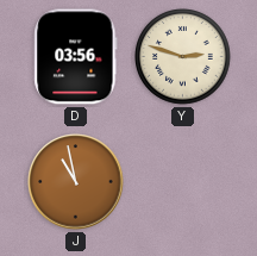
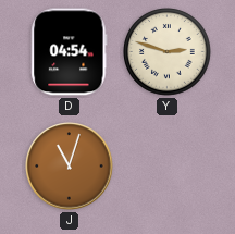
D: 03:56 -> 04:54 (70, 52)
J: 10:58 -> 11:03 (70, 167)
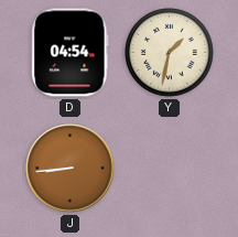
Y: 2:48 -> 1:32 (170, 53)
J: 11:03 -> 8:44 (71, 169)
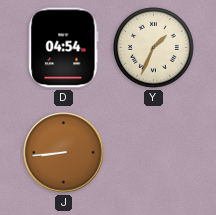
Y: 1:32 -> 1:34 (154, 48)
